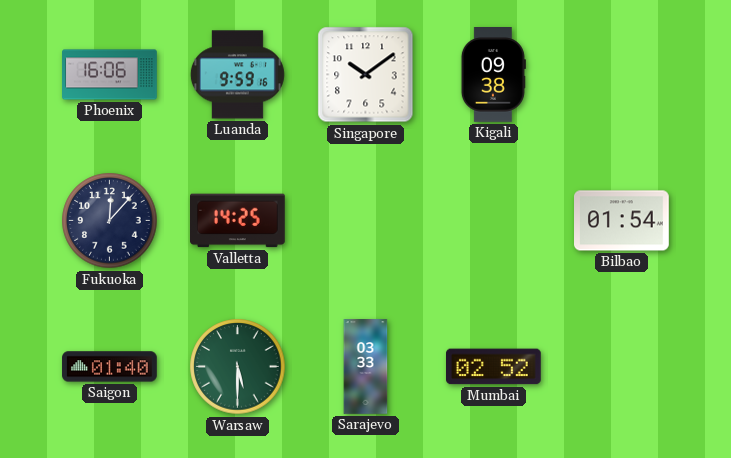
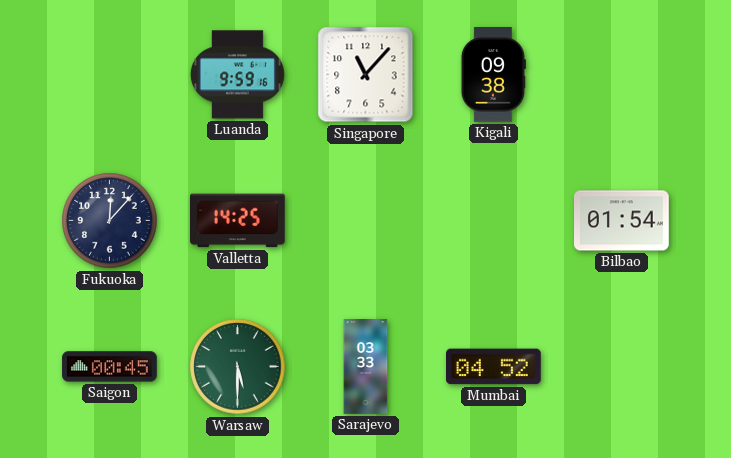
Phoenix: 16:06 -> none (110, 75)
Singapore: 10:09 -> 11:07 (366, 75)
Saigon: 01:40 -> 00:45 (110, 367)
Mumbai: 02:52 -> 04:52 (494, 367)
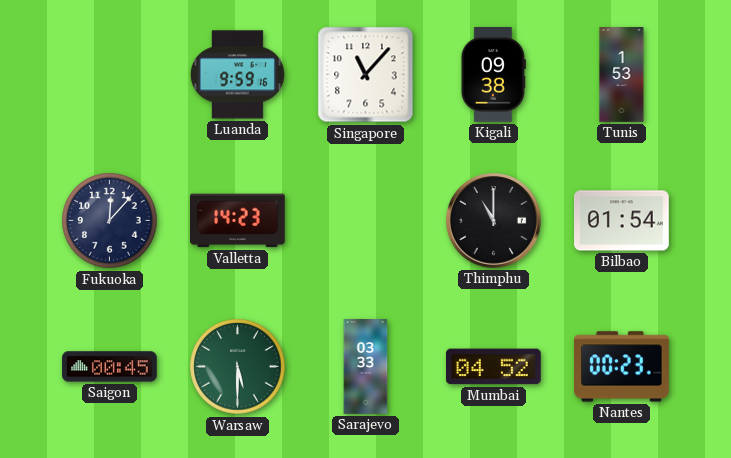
Tunis: none -> 1:53 (622, 75)
Valletta: 14:25 -> 14:23 (238, 221)
Thimphu: none -> 11:00 (494, 221)
Nantes: none -> 00:23 (622, 367)
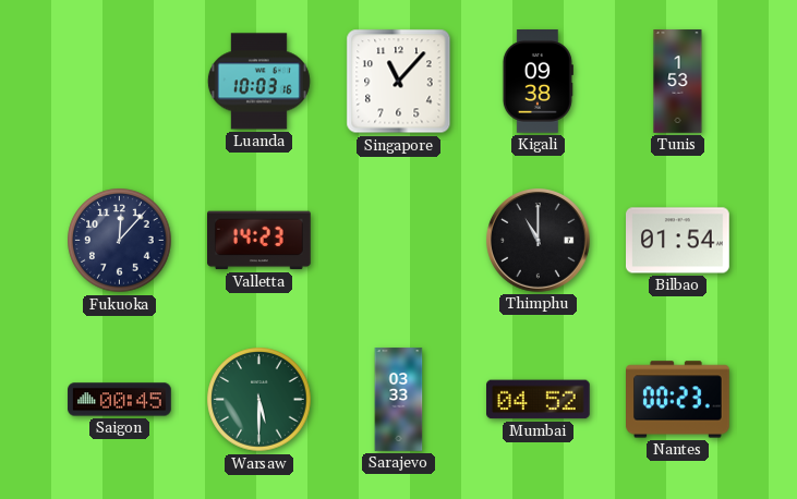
Luanda: 9:59 -> 10:03 (258, 82)
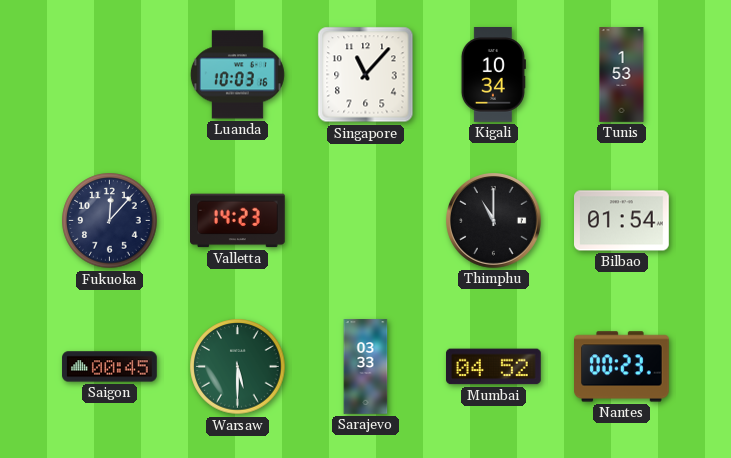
Kigali: 09:38 -> 10:34 (493, 75)
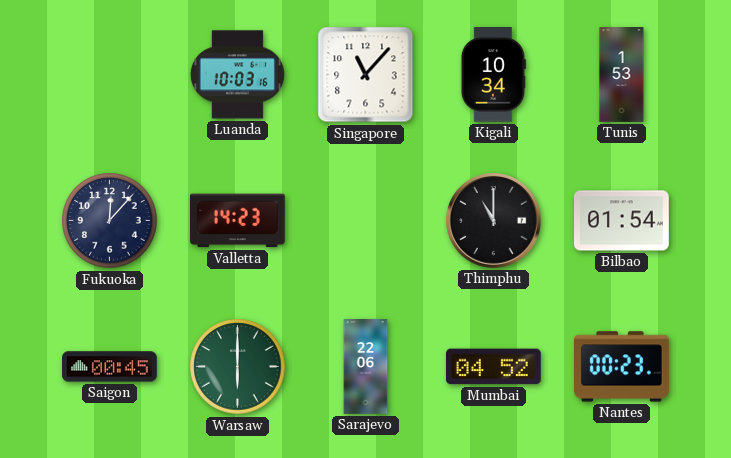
Warsaw: 5:30 -> 6:00 (238, 367)
Sarajevo: 03:33 -> 22:06 (366, 367)
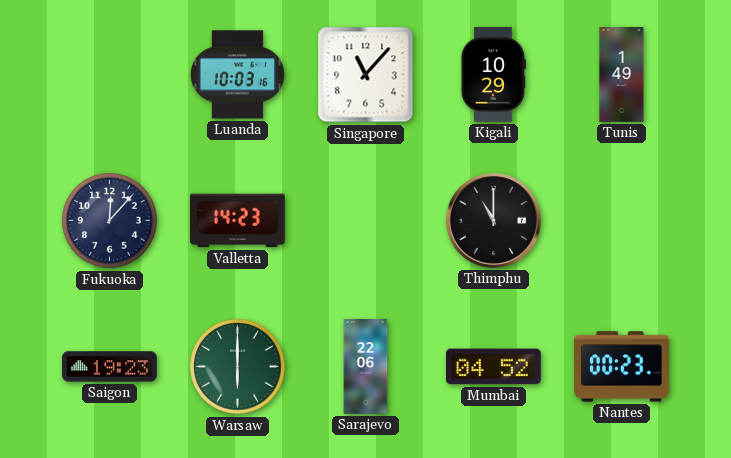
Kigali: 10:34 -> 10:29 (493, 75)
Tunis: 1:53 -> 1:49 (622, 75)
Bilbao: 01:54 -> none (622, 221)
Saigon: 00:45 -> 19:23 (110, 367)
